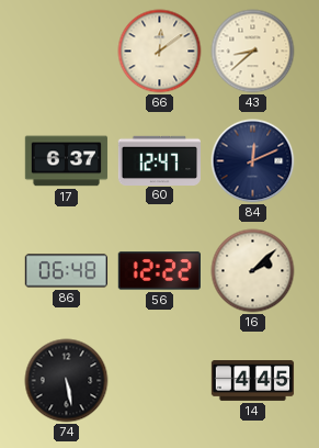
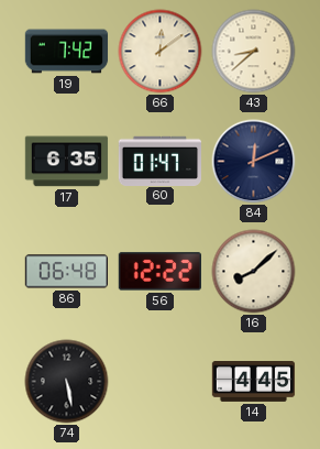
19: none -> 7:42 (67, 52)
17: 6:37 -> 6:35 (67, 162)
60: 12:47 -> 01:47 (159, 161)
16: 2:08 -> 8:08 (254, 272)
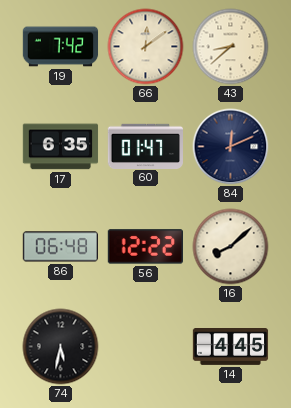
74: 5:28 -> 5:32 (61, 347)
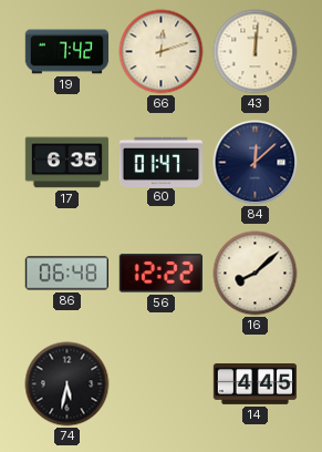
66: 12:09 -> 12:12 (162, 52)
43: 8:38 -> 12:01 (256, 52)
84: 12:11 -> 12:08 (256, 163)
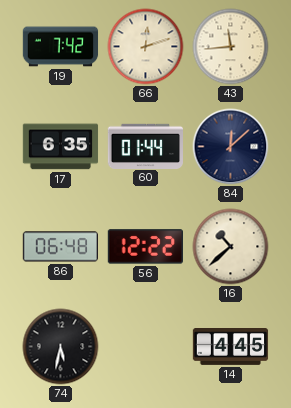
43: 12:01 -> 11:44 (231, 47)
60: 01:47 -> 01:44 (145, 146)
16: 8:08 -> 10:38 (231, 247)
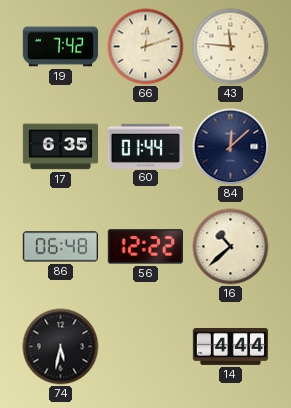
43: 11:44 -> 11:46 (231, 47)
14: 4:45 -> 4:44 (231, 347)
